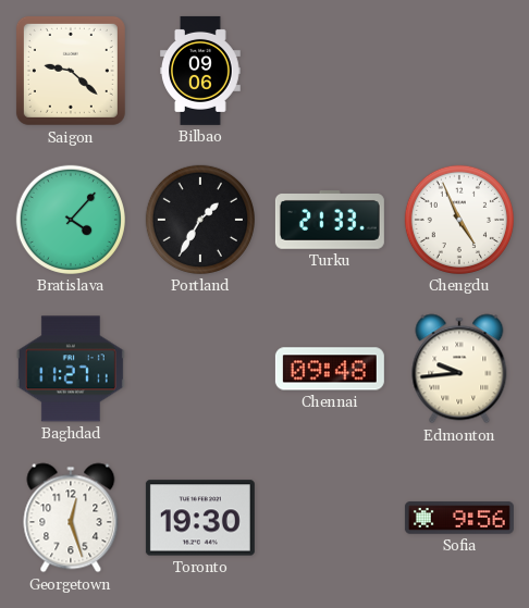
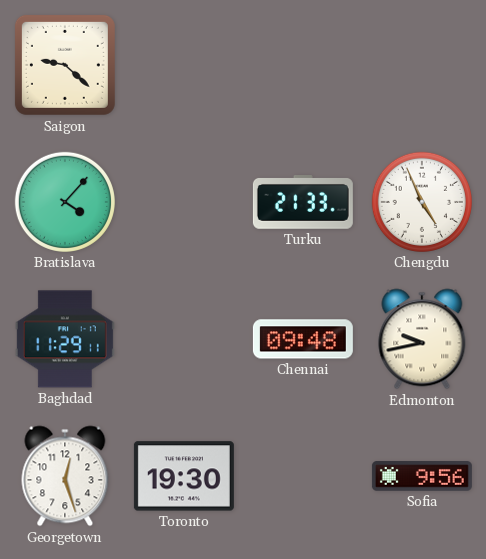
Bilbao: 09:06 -> none (201, 71)
Portland: 1:35 -> none (200, 220)
Baghdad: 11:27 -> 11:29 (65, 339)
Edmonton: 9:44 -> 9:43 (422, 339)
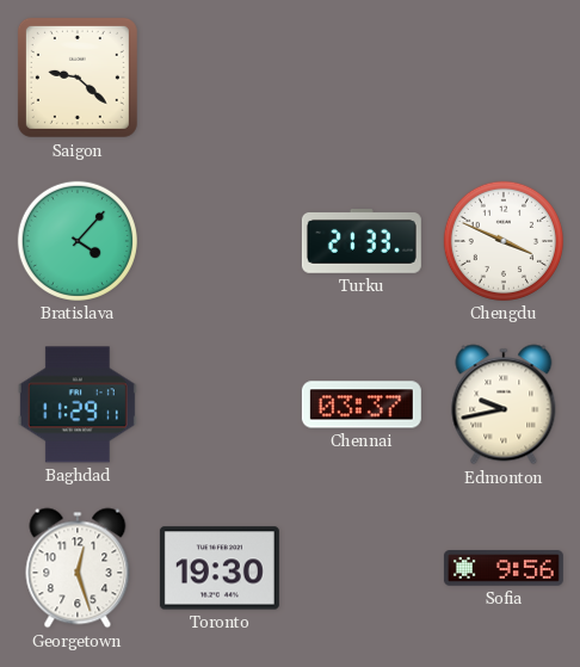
Chengdu: 4:56 -> 3:49 (504, 241)
Chennai: 09:48 -> 03:37 (362, 404)
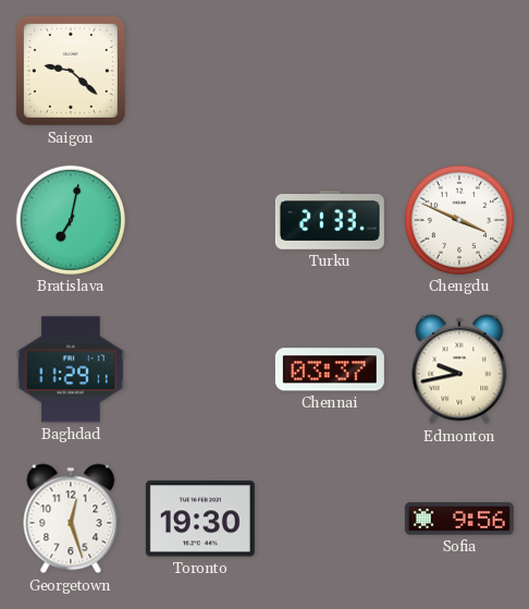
Bratislava: 4:07 -> 7:02 (71, 220)
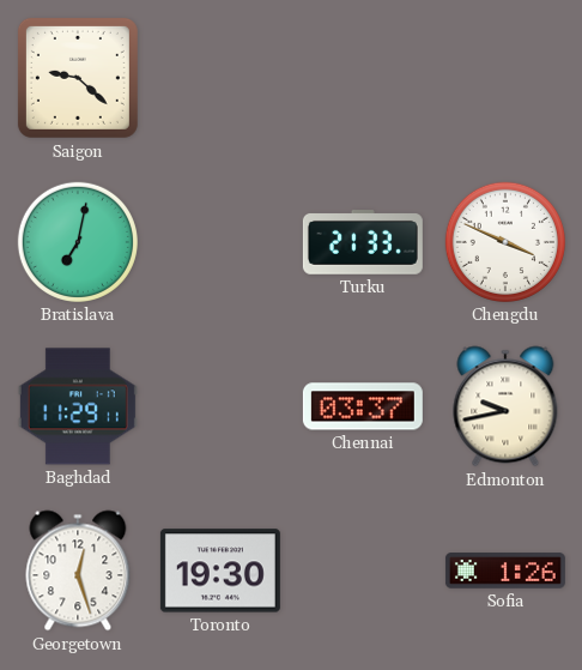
Sofia: 9:56 -> 1:26 (505, 571)
